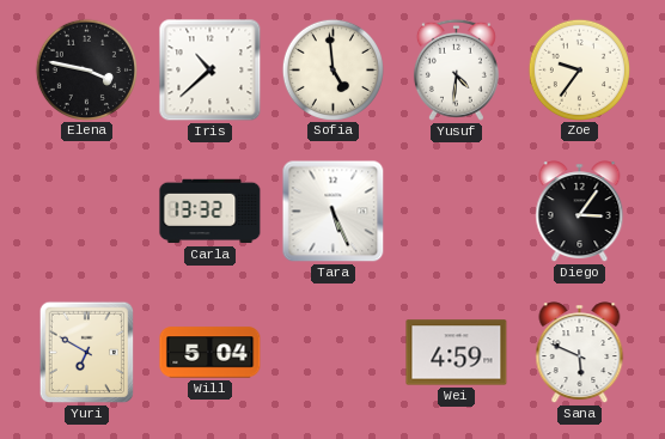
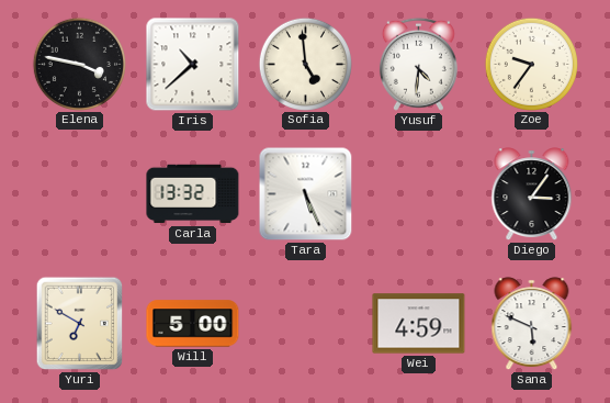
Will: 5:04 -> 5:00 (193, 324)
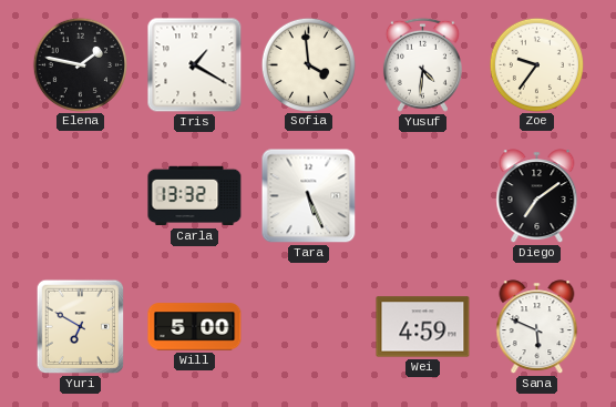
Elena: 3:47 -> 1:47 (80, 64)
Iris: 10:38 -> 1:20 (195, 65)
Sofia: 4:59 -> 3:59 (308, 64)
Diego: 3:06 -> 7:09 (537, 196)
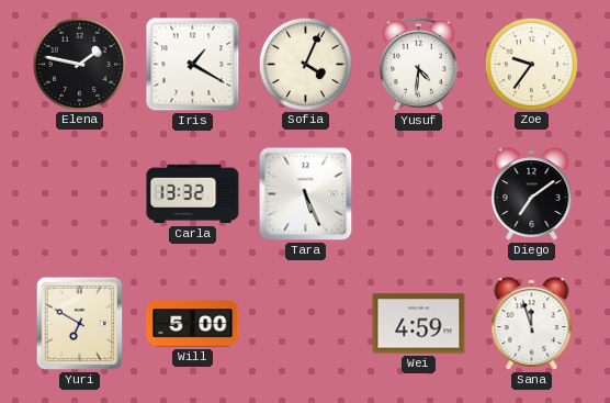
Sofia: 3:59 -> 4:04 (305, 64)
Sana: 5:49 -> 11:57 (532, 324)
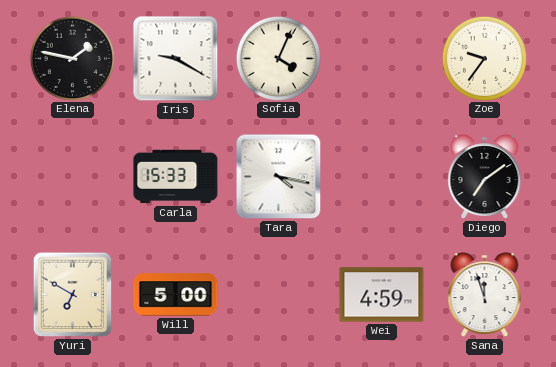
Iris: 1:20 -> 9:20 (176, 59)
Yusuf: 4:31 -> none (418, 64)
Carla: 13:32 -> 15:33 (176, 177)
Tara: 5:26 -> 4:17 (279, 177)
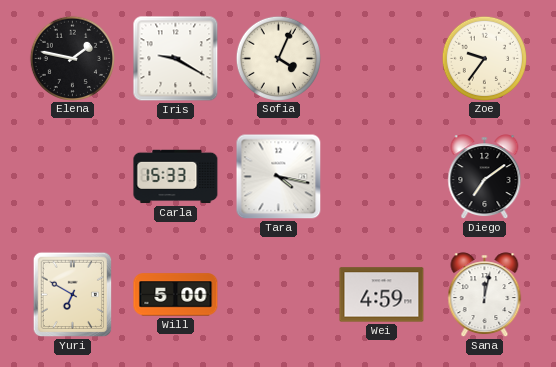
Sana: 11:57 -> 12:02 (485, 295)
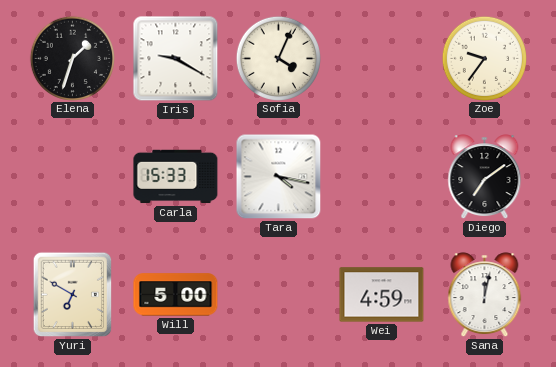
Elena: 1:47 -> 1:33 (72, 58)
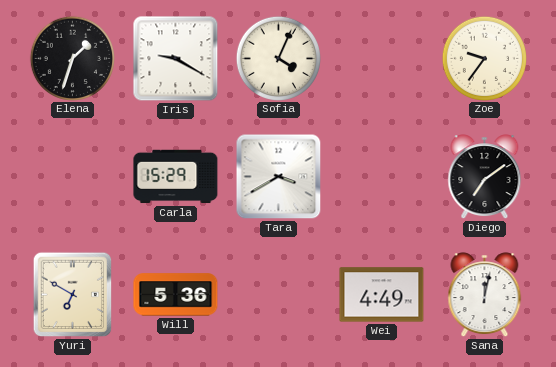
Carla: 15:33 -> 15:29 (176, 177)
Tara: 4:17 -> 3:40 (279, 177)
Will: 5:00 -> 5:36 (176, 295)
Wei: 4:59 -> 4:49 (382, 295)
